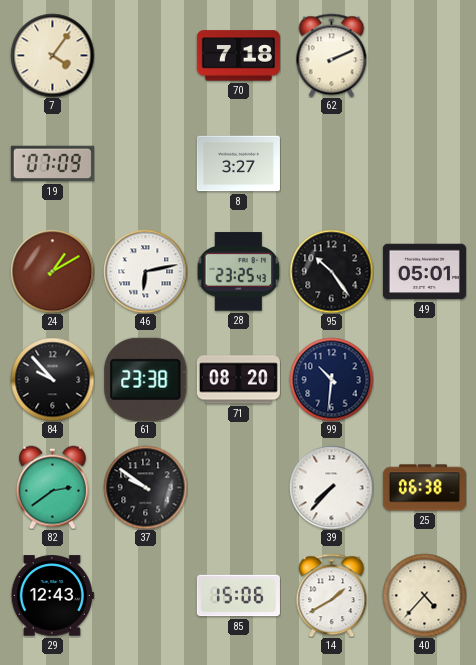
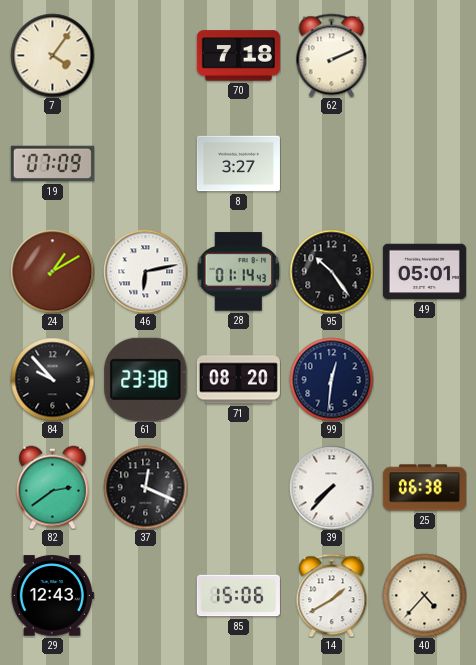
28: 23:25 -> 01:14 (238, 272)
99: 10:31 -> 12:31 (331, 379)
37: 9:51 -> 12:19 (145, 487)
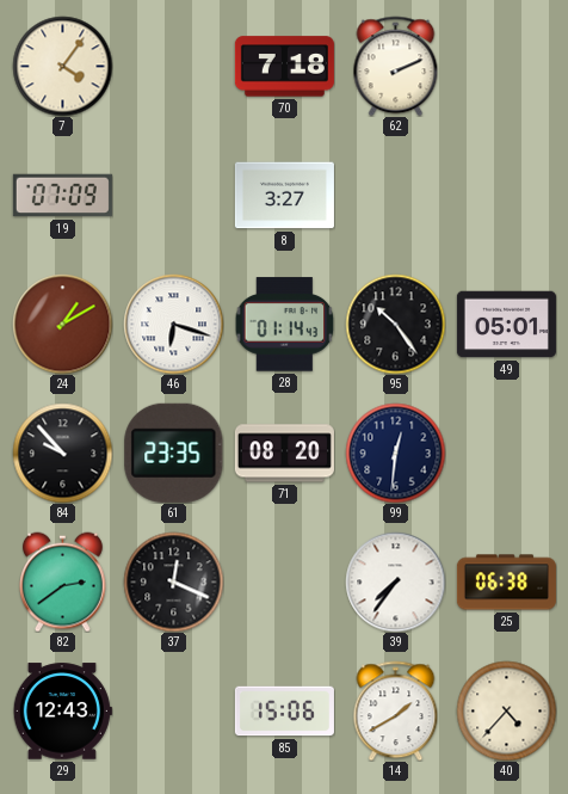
46: 6:13 -> 6:18 (173, 324)
61: 23:38 -> 23:35 (174, 453)
39: 7:37 -> 7:36 (395, 581)
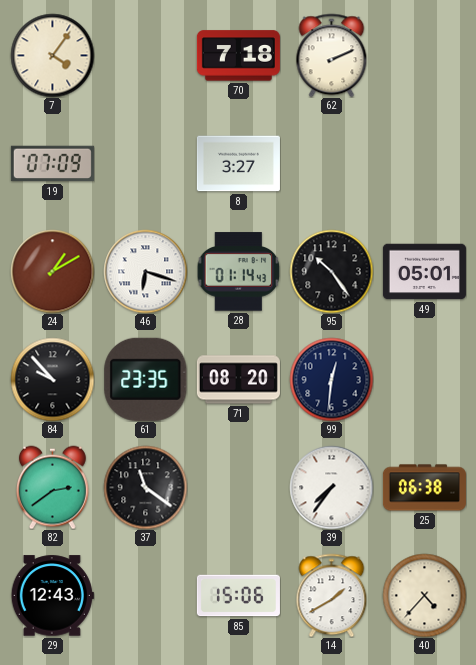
37: 12:19 -> 11:21 (145, 487)
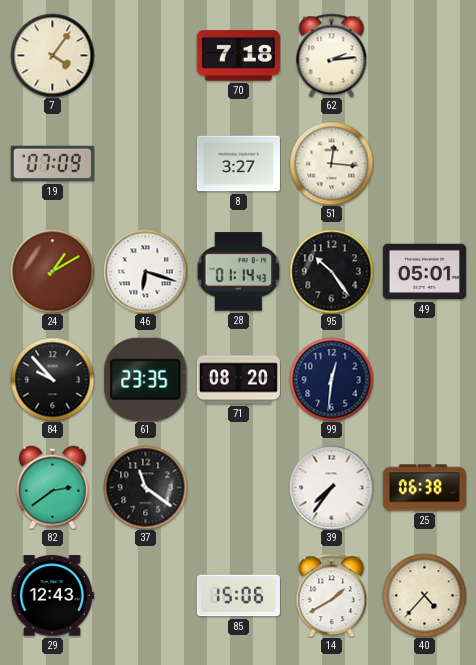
62: 2:11 -> 2:14 (332, 55)
51: none -> 12:16 (331, 163)
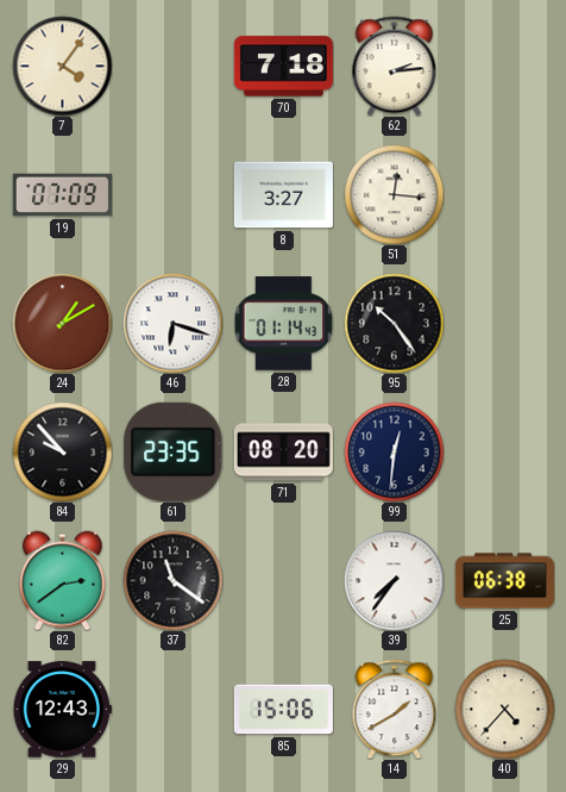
49: 05:01 -> none (424, 272)
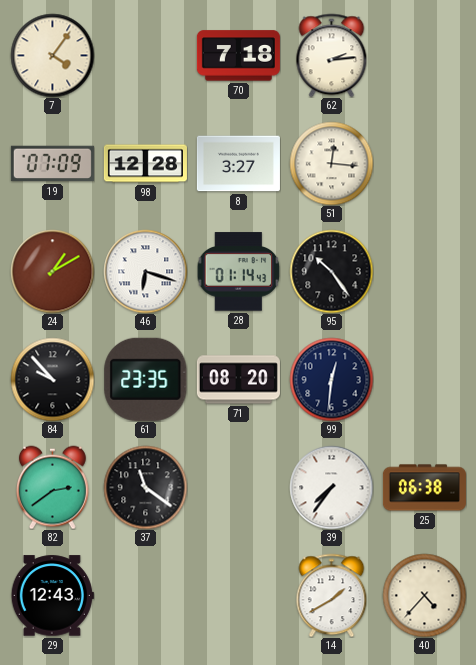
98: none -> 12:28 (145, 164)
85: 15:06 -> none (283, 710)
